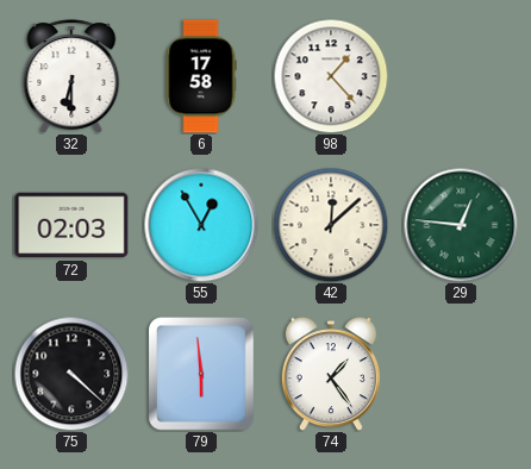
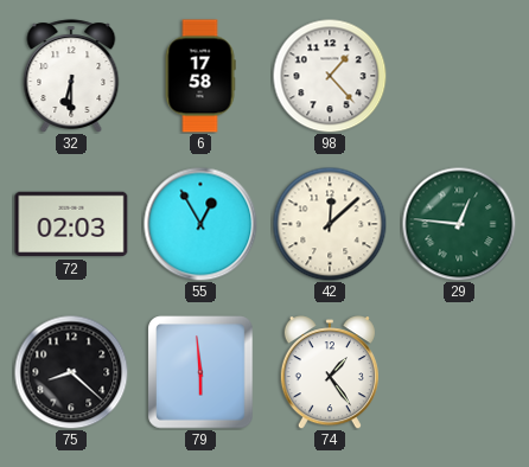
75: 4:22 -> 8:22 (71, 372)
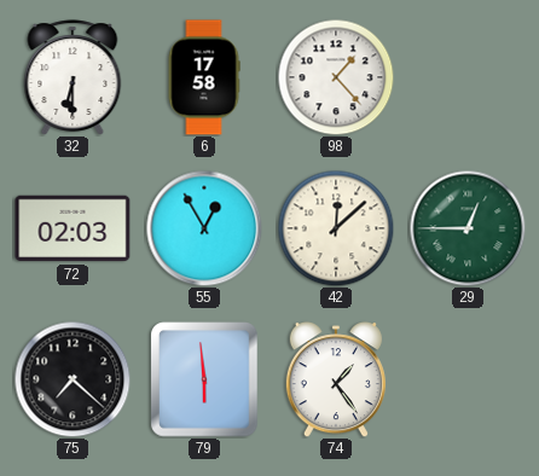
29: 12:46 -> 12:45 (468, 228)
75: 8:22 -> 7:22 (73, 379)
